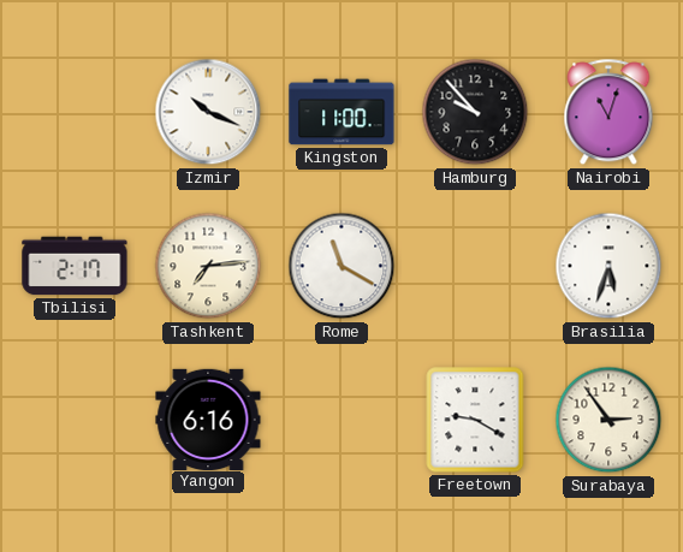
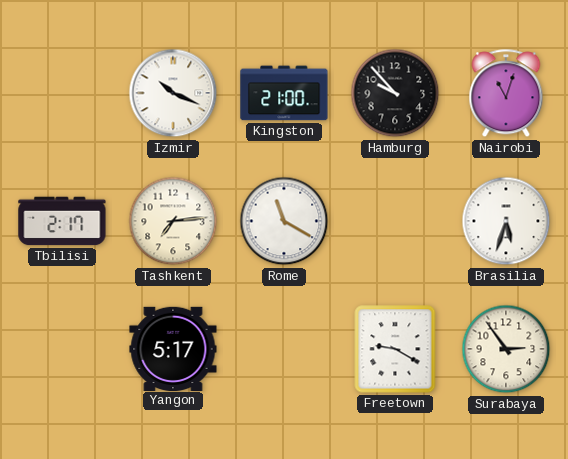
Kingston: 11:00 -> 21:00 (284, 93)
Yangon: 6:16 -> 5:17 (173, 348)
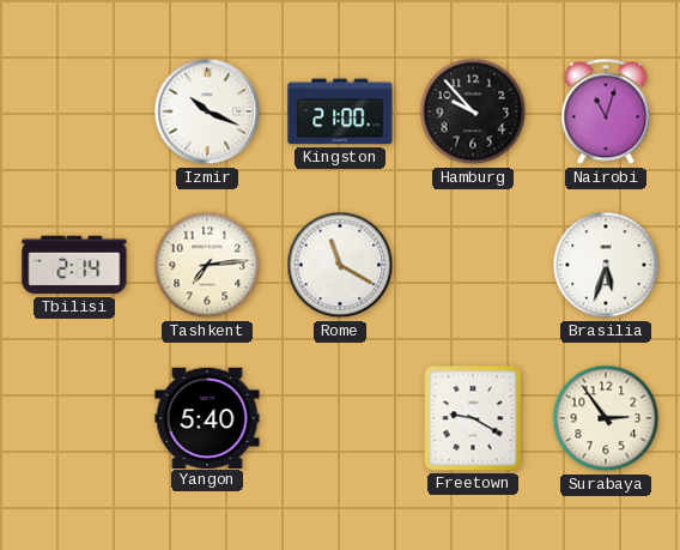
Tbilisi: 2:17 -> 2:14 (74, 265)
Yangon: 5:17 -> 5:40 (207, 417)
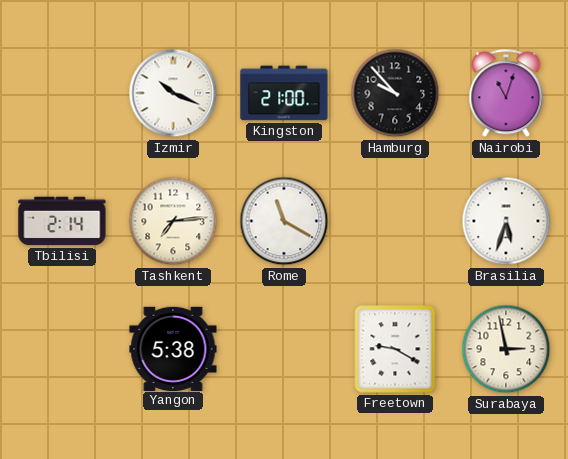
Yangon: 5:40 -> 5:38 (173, 348)
Surabaya: 2:54 -> 2:58 (506, 349)
